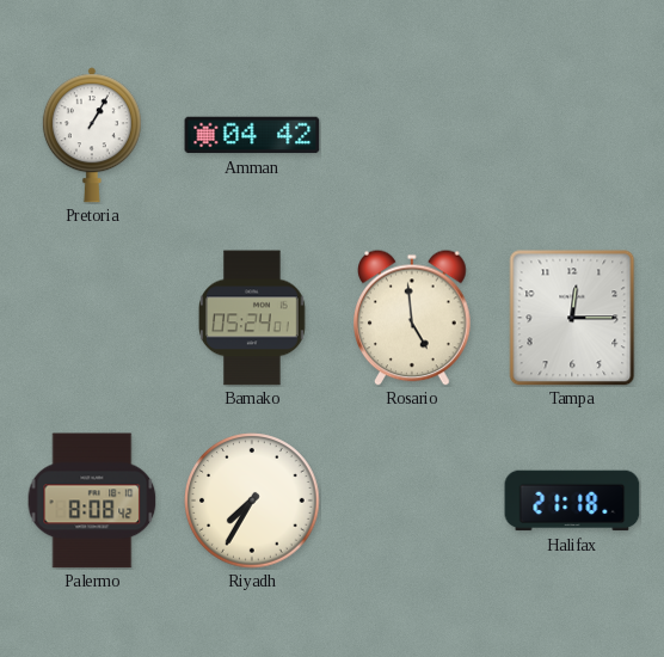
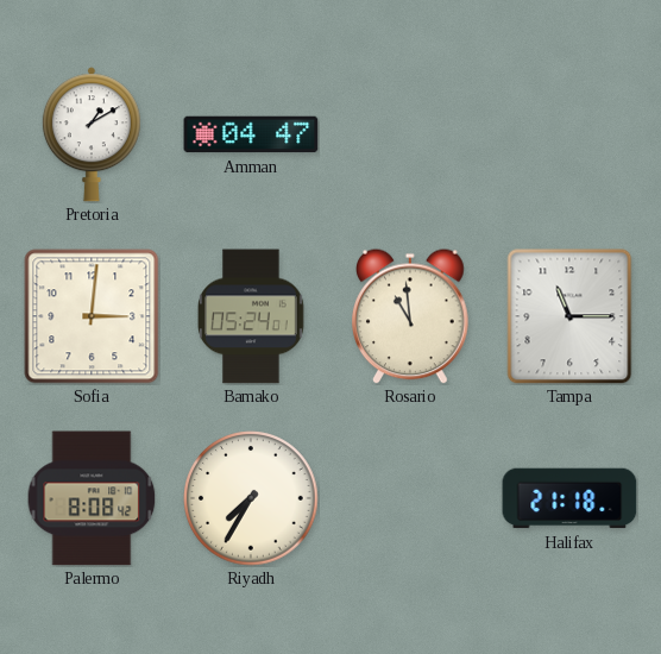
Pretoria: 1:05 -> 1:10 (92, 134)
Amman: 04:42 -> 04:47 (251, 134)
Sofia: none -> 3:01 (92, 316)
Rosario: 4:59 -> 10:59 (410, 316)
Tampa: 12:15 -> 11:15 (569, 316)
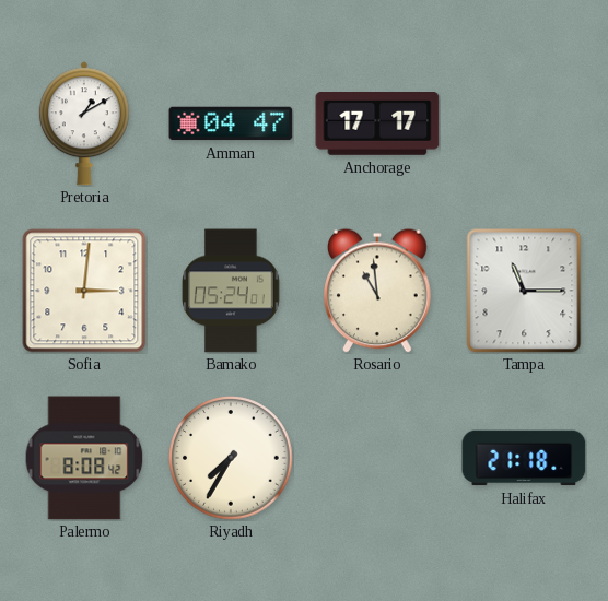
Anchorage: none -> 17:17 (377, 125)
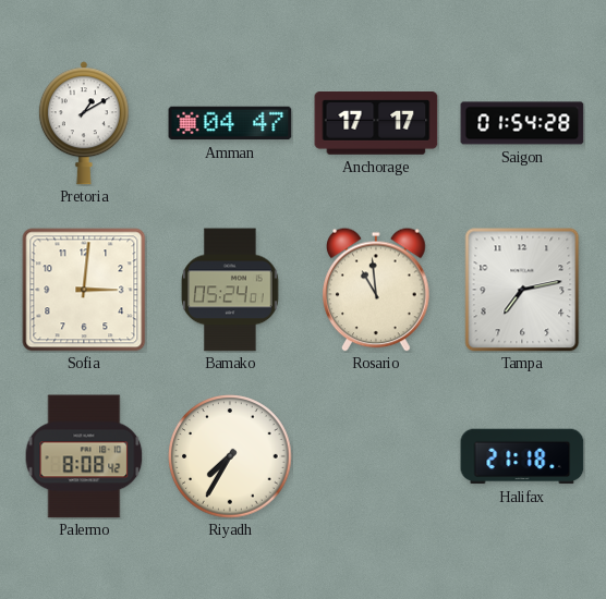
Saigon: none -> 01:54 (522, 123)
Tampa: 11:15 -> 7:13 (522, 290)
